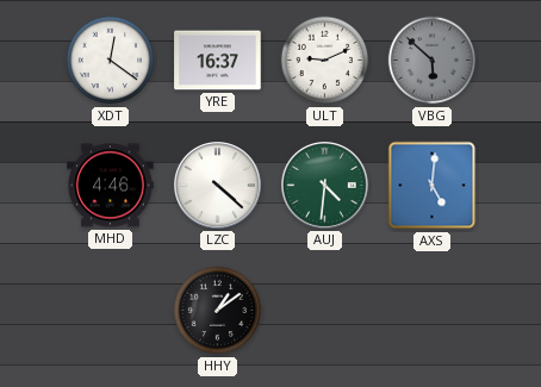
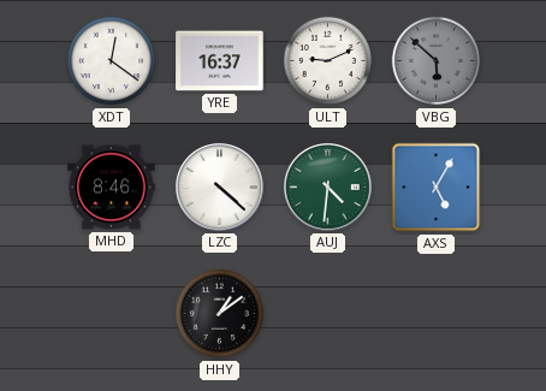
MHD: 4:46 -> 8:46 (112, 188)
AXS: 5:01 -> 5:05 (437, 188)
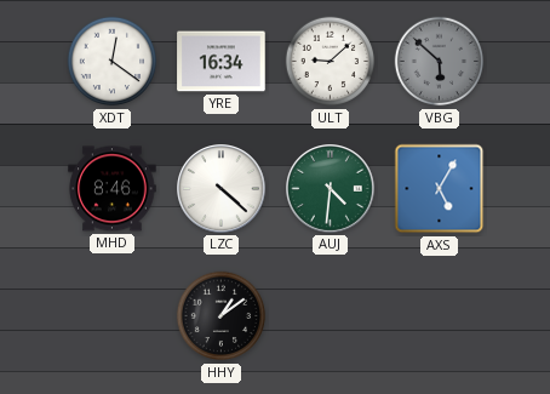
YRE: 16:37 -> 16:34 (222, 62)
ULT: 9:11 -> 9:08 (331, 62)
